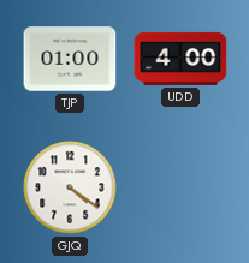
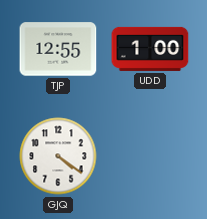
TJP: 01:00 -> 12:55 (58, 49)
UDD: 4:00 -> 1:00 (150, 49)
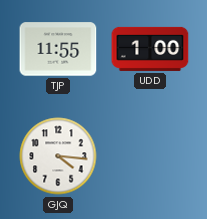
TJP: 12:55 -> 11:55 (58, 49)
GJQ: 4:21 -> 4:16 (58, 156)
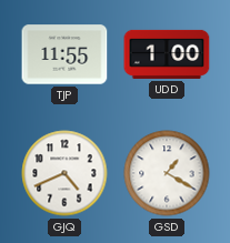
GJQ: 4:16 -> 4:41 (64, 173)
GSD: none -> 1:20 (167, 173)
